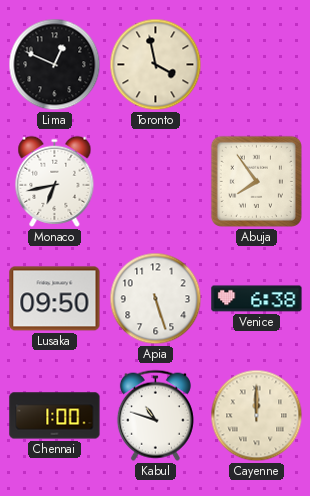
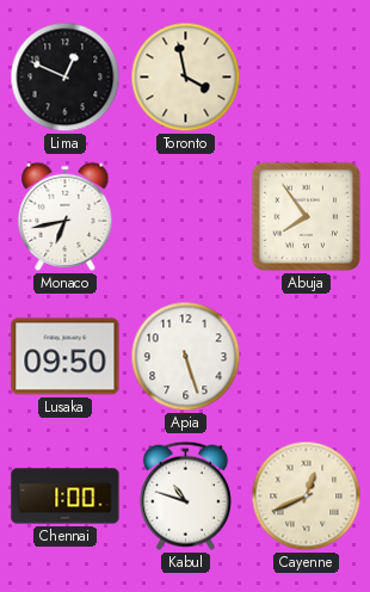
Venice: 6:38 -> none (257, 299)
Cayenne: 12:00 -> 12:41 (307, 497)
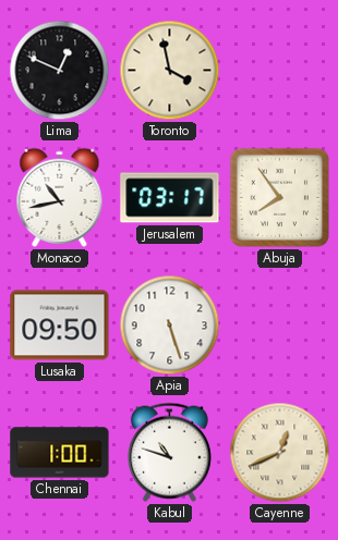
Monaco: 6:43 -> 10:43 (60, 197)
Jerusalem: none -> 03:17 (170, 198)
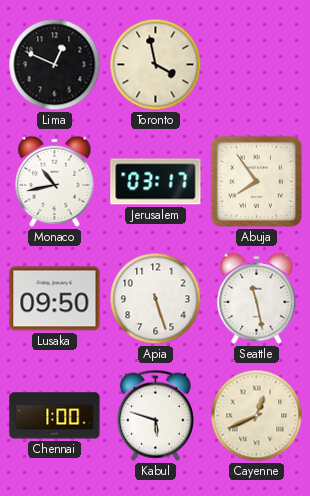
Seattle: none -> 11:28 (257, 298)
Kabul: 10:48 -> 5:48 (155, 415)
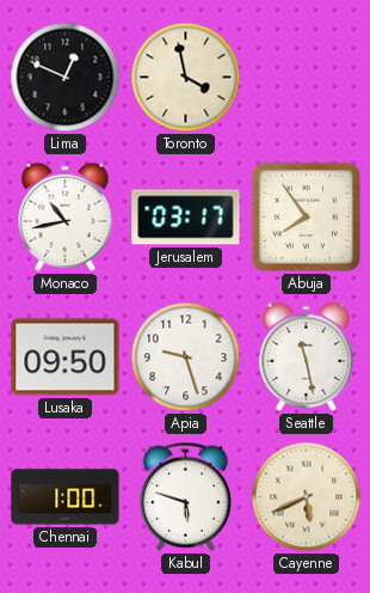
Apia: 5:27 -> 9:27 (186, 357)
Cayenne: 12:41 -> 5:41 (307, 497)
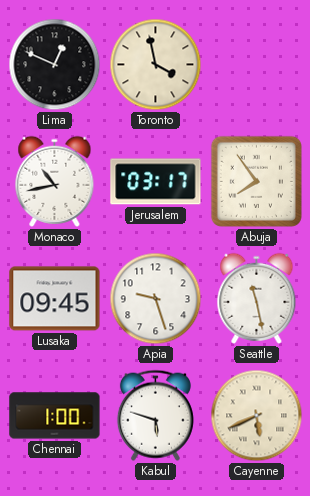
Lusaka: 09:50 -> 09:45 (55, 299)
